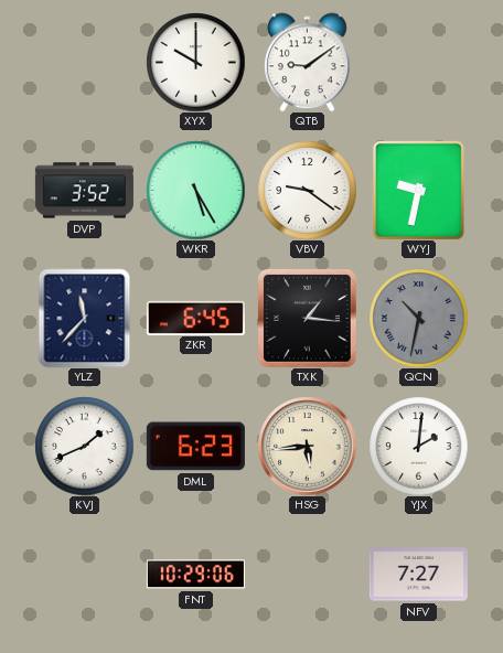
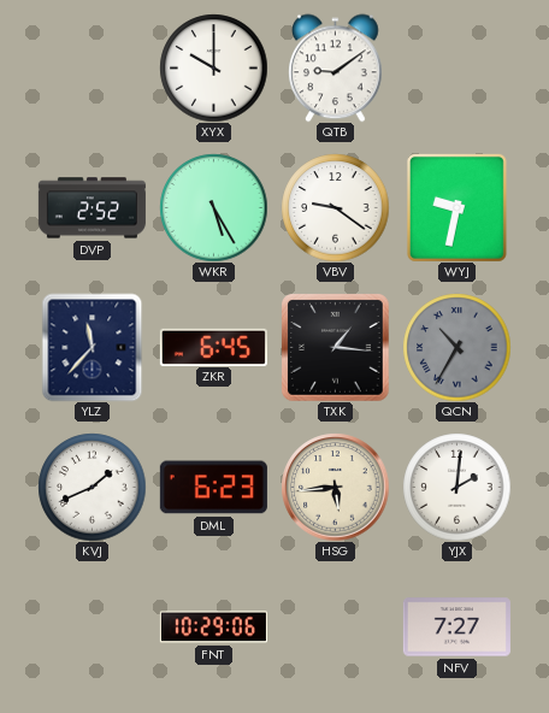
DVP: 3:52 -> 2:52 (91, 208)
QCN: 10:32 -> 10:35 (456, 347)
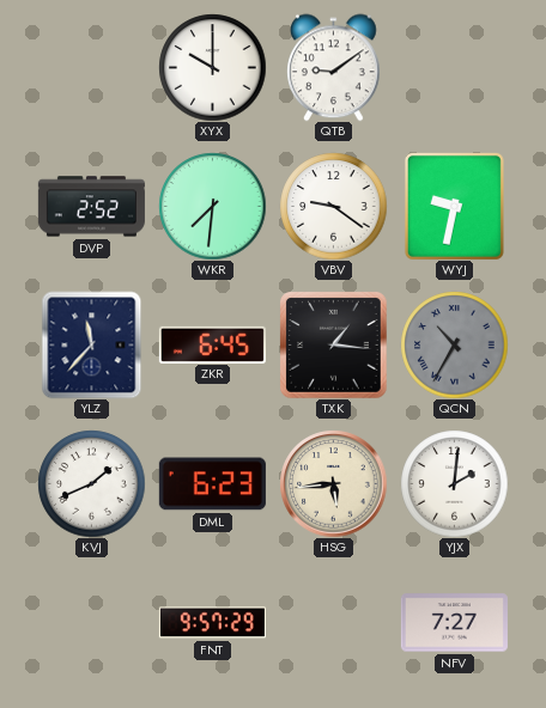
WKR: 5:25 -> 7:31 (212, 206)
FNT: 10:29 -> 9:57 (212, 623)
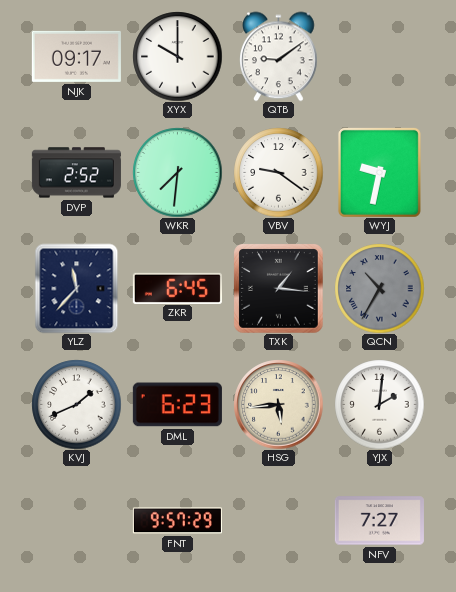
NJK: none -> 09:17 (76, 56)
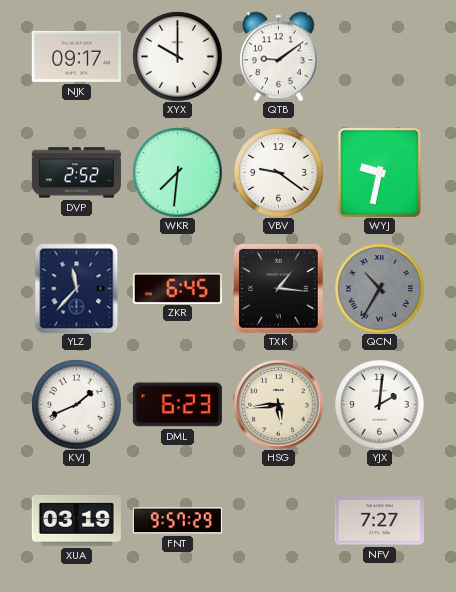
XUA: none -> 03:19 (76, 520)
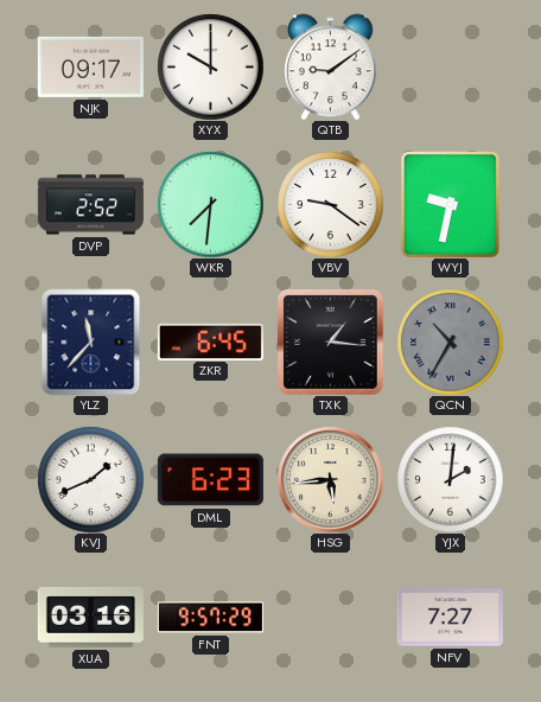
XUA: 03:19 -> 03:16 (90, 617)
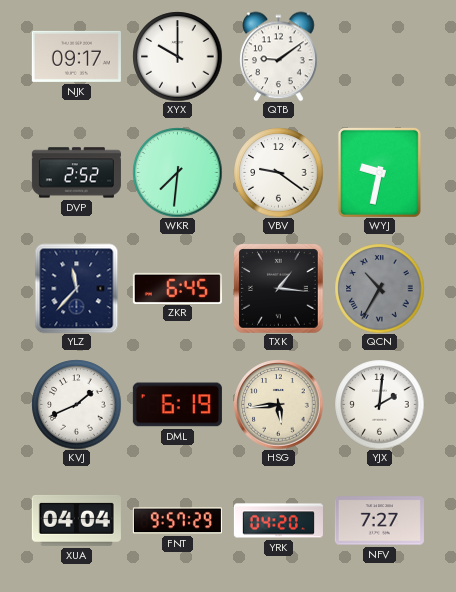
DML: 6:23 -> 6:19 (177, 405)
XUA: 03:16 -> 04:04 (76, 520)
YRK: none -> 04:20 (278, 521)
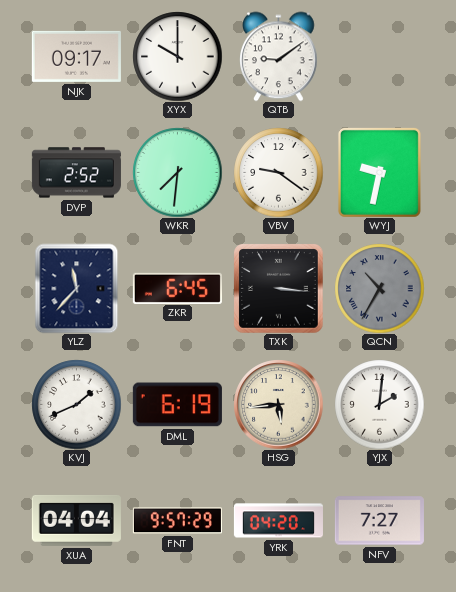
TXK: 1:16 -> 3:16 (278, 288)
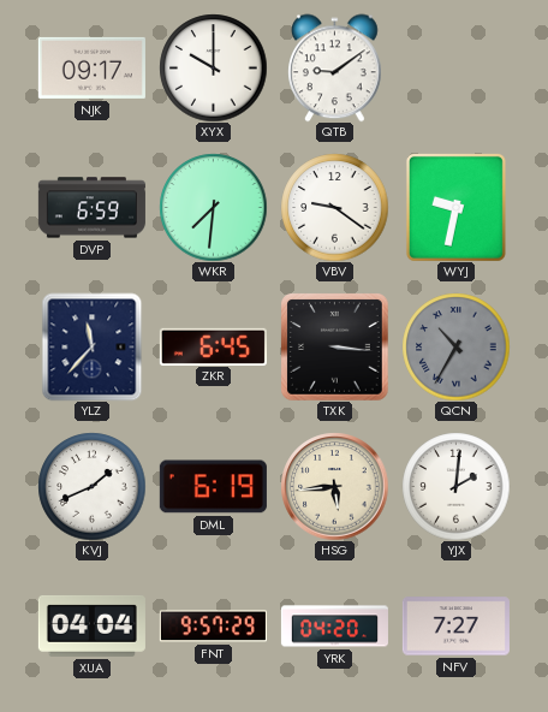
DVP: 2:52 -> 6:59 (91, 208)
